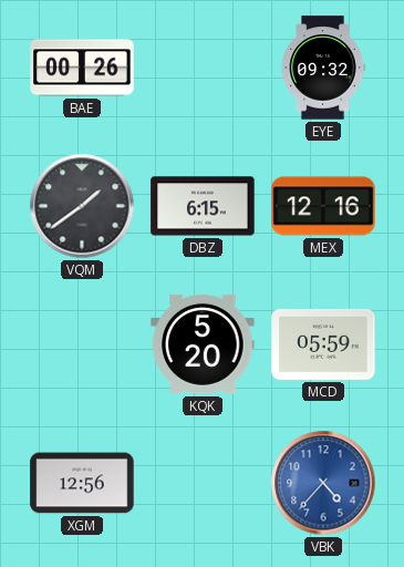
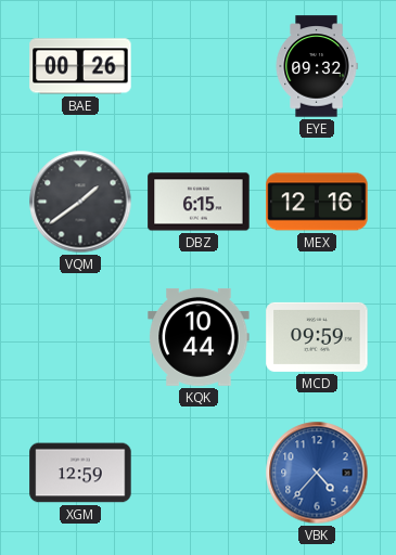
KQK: 5:20 -> 10:44 (199, 337)
MCD: 05:59 -> 09:59 (317, 337)
XGM: 12:56 -> 12:59 (80, 473)
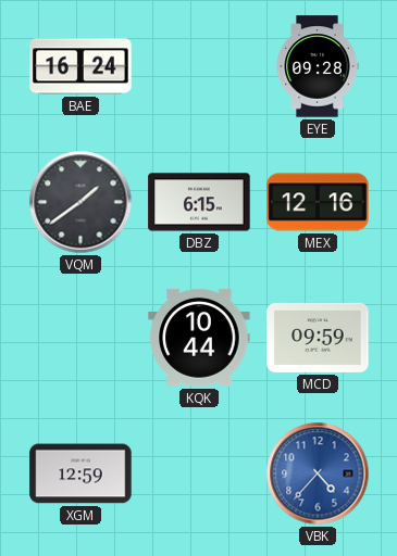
BAE: 00:26 -> 16:24 (80, 66)
EYE: 09:32 -> 09:28 (318, 66)
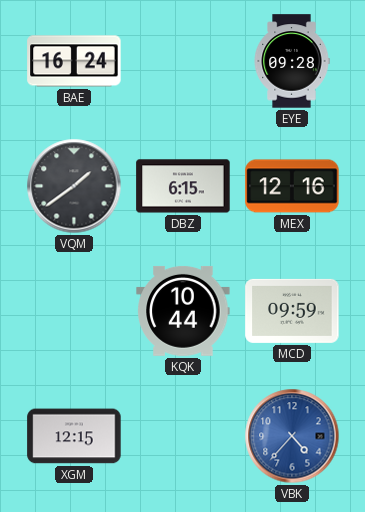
XGM: 12:59 -> 12:15 (74, 436)
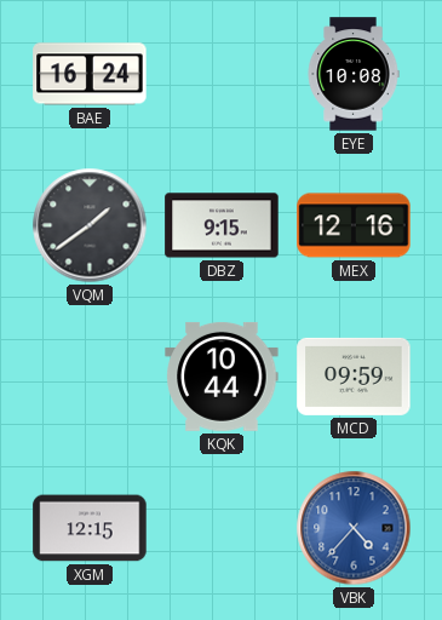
EYE: 09:28 -> 10:08 (354, 74)
DBZ: 6:15 -> 9:15 (222, 225)
